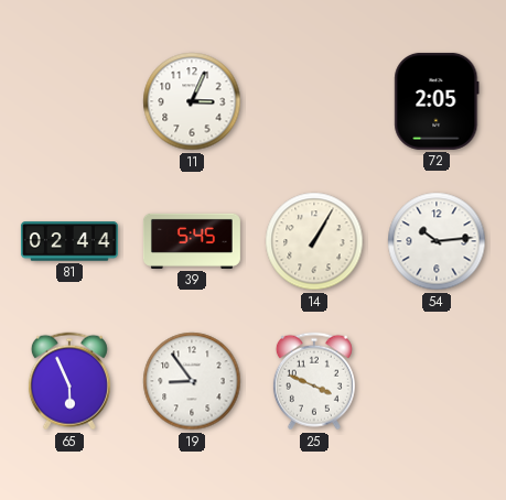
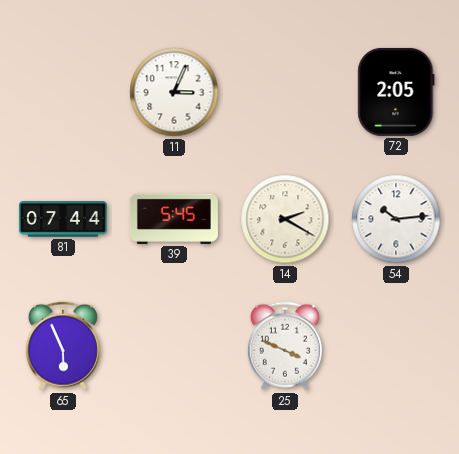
81: 02:44 -> 07:44 (63, 219)
14: 1:05 -> 2:20 (285, 219)
19: 8:54 -> none (192, 381)
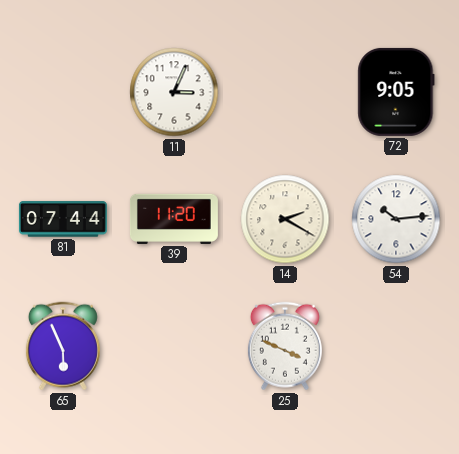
72: 2:05 -> 9:05 (396, 92)
39: 5:45 -> 11:20 (174, 219)
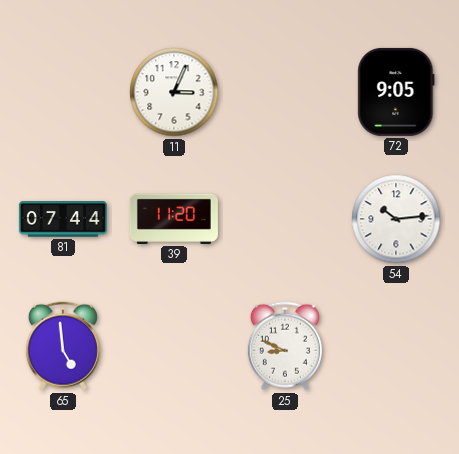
14: 2:20 -> none (285, 219)
65: 5:56 -> 4:59 (63, 346)
25: 3:49 -> 8:49 (285, 346)
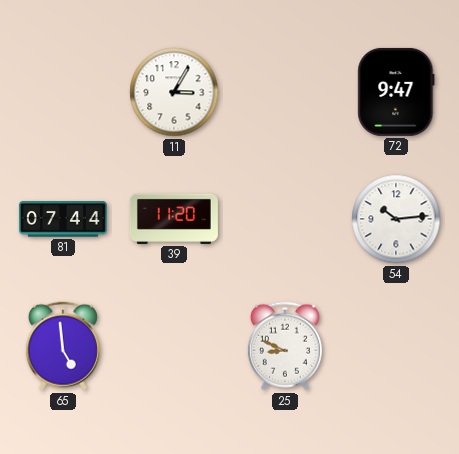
11: 3:04 -> 3:05 (174, 92)
72: 9:05 -> 9:47 (396, 92)
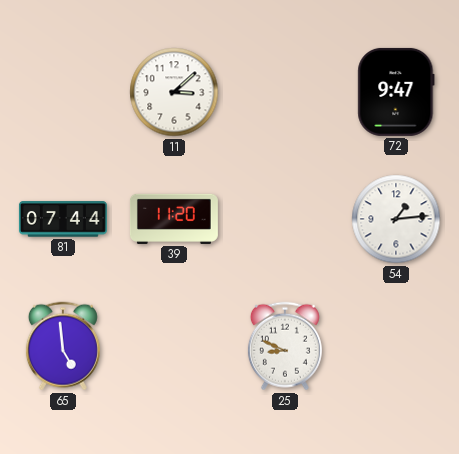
11: 3:05 -> 3:08 (174, 92)
54: 10:14 -> 1:14 (396, 219)
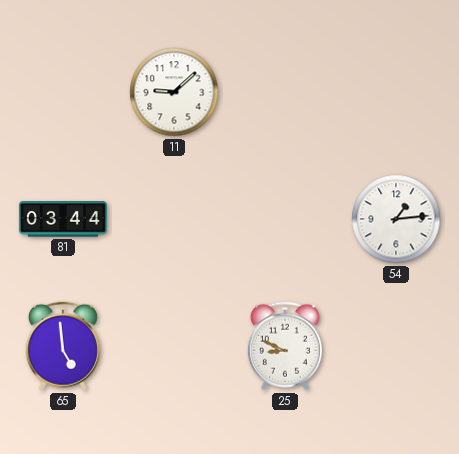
11: 3:08 -> 9:08 (174, 92)
72: 9:47 -> none (396, 92)
81: 07:44 -> 03:44 (63, 219)
39: 11:20 -> none (174, 219)
